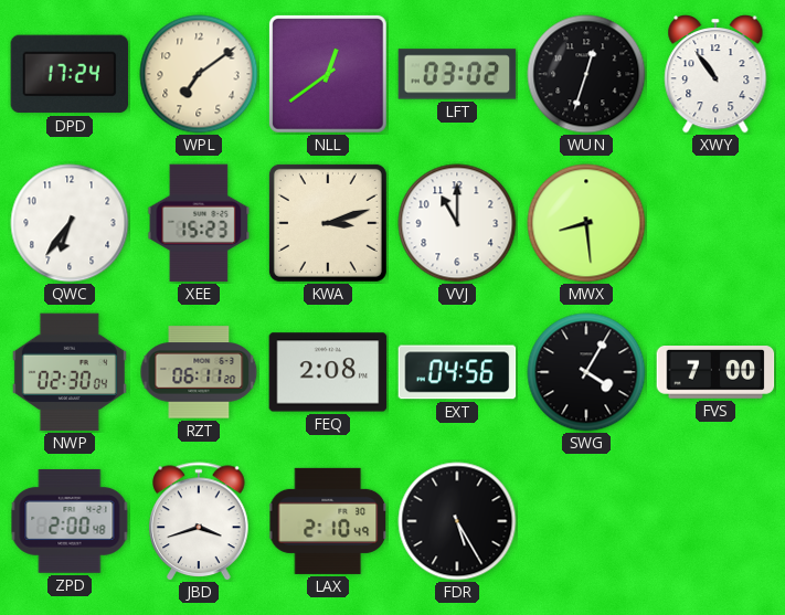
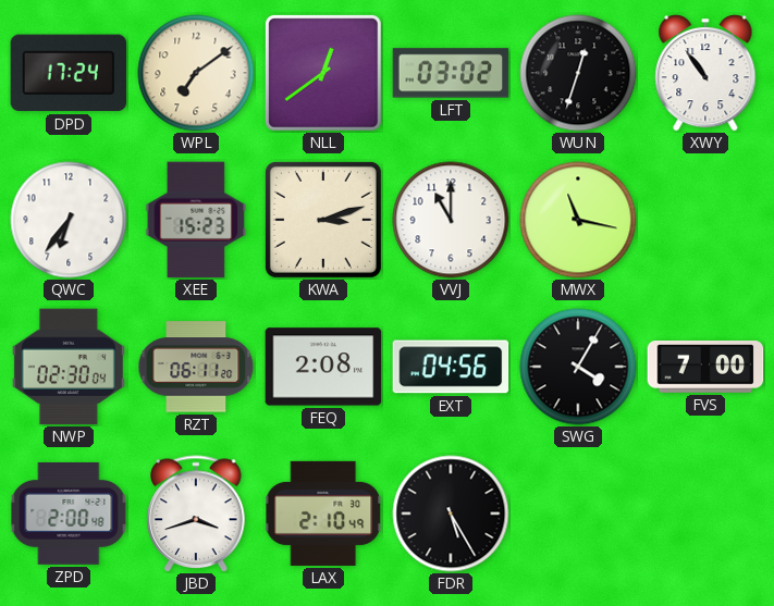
MWX: 8:29 -> 11:17 (578, 220)
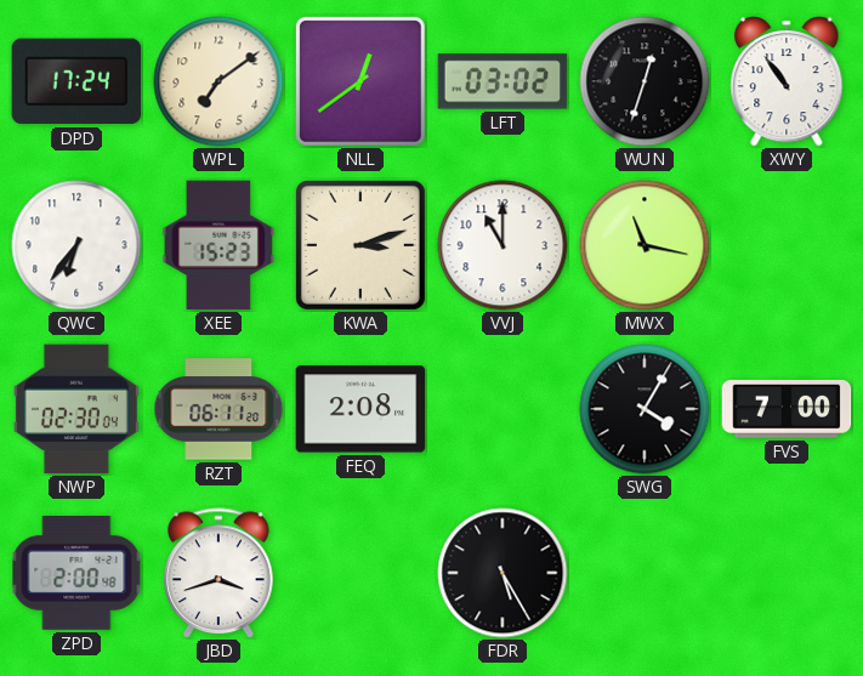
EXT: 04:56 -> none (451, 367)
LAX: 2:10 -> none (323, 514)
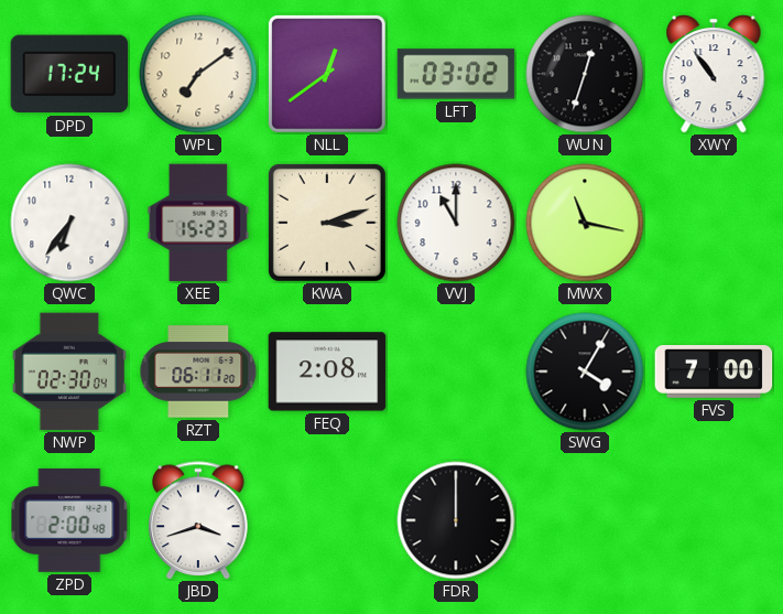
FDR: 5:25 -> 12:00 (456, 520)
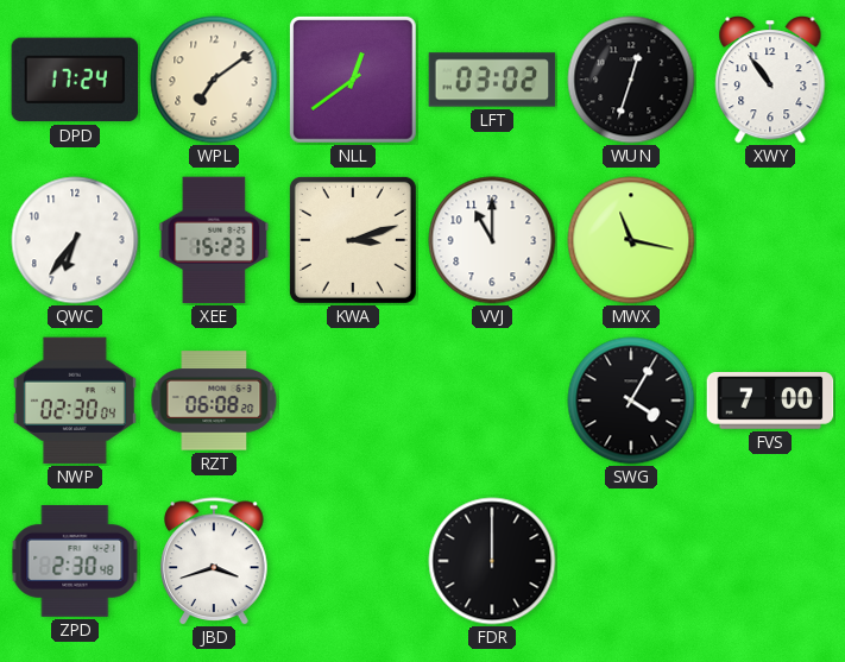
RZT: 06:11 -> 06:08 (214, 401)
FEQ: 2:08 -> none (327, 371)
ZPD: 2:00 -> 2:30 (75, 561)
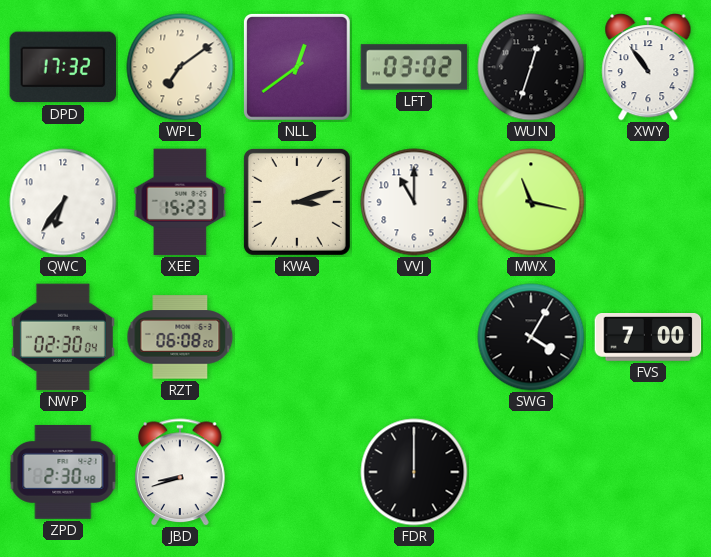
DPD: 17:24 -> 17:32 (63, 67)
JBD: 3:42 -> 8:42 (180, 472)
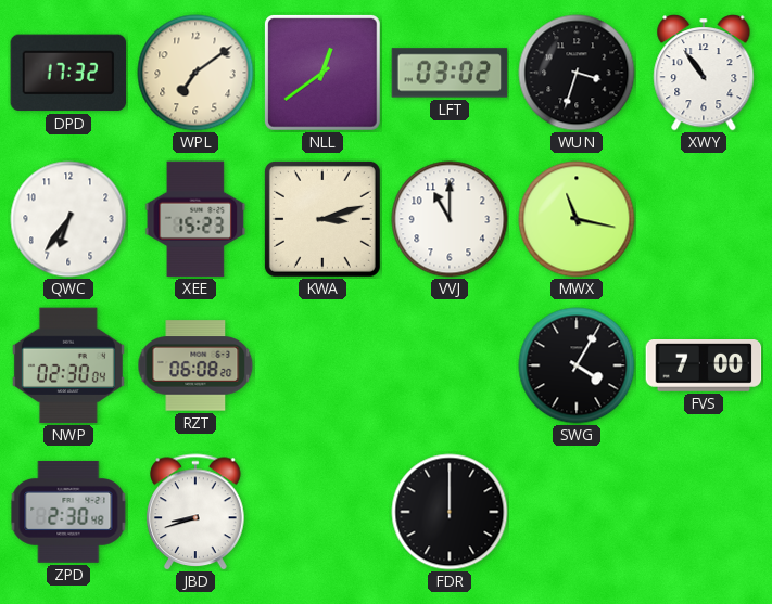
WUN: 12:33 -> 3:33 (577, 73)
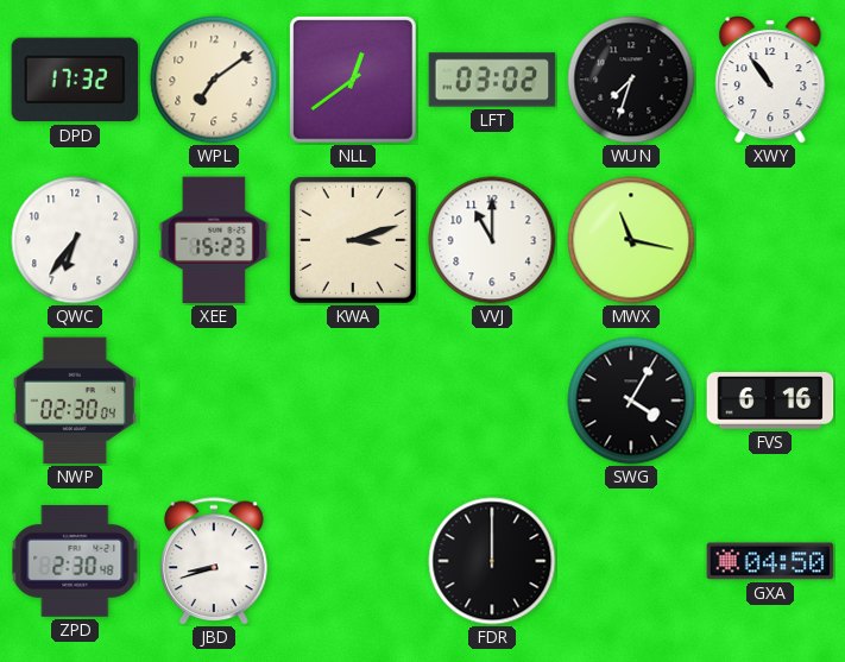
WUN: 3:33 -> 7:33 (631, 80)
RZT: 06:08 -> none (195, 365)
FVS: 7:00 -> 6:16 (770, 402)
GXA: none -> 04:50 (770, 561)
